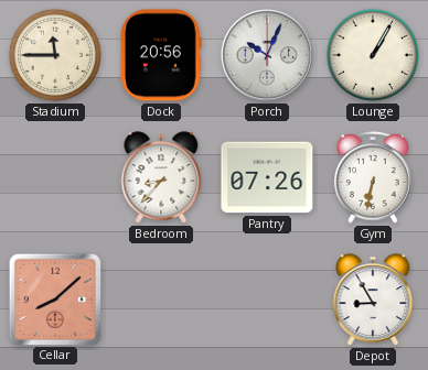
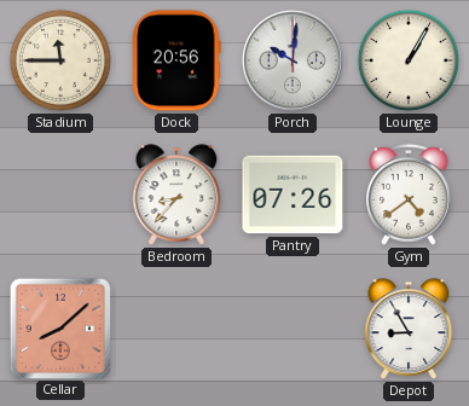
Porch: 10:04 -> 10:01 (293, 60)
Gym: 6:32 -> 4:39 (409, 196)
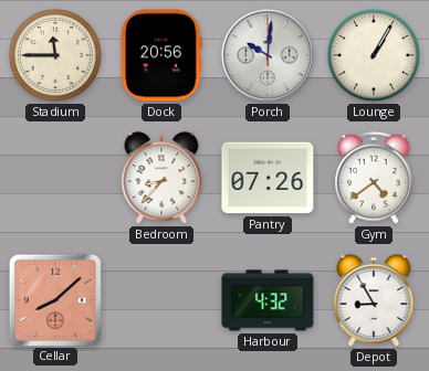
Harbour: none -> 4:32 (268, 300)
